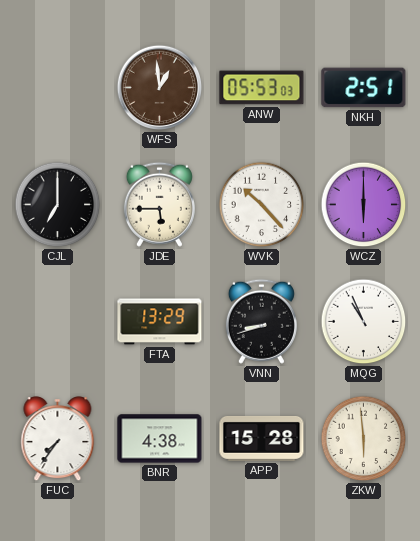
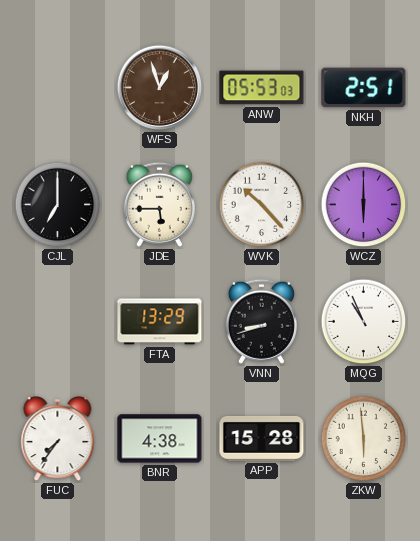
WFS: 12:59 -> 12:57 (160, 88)
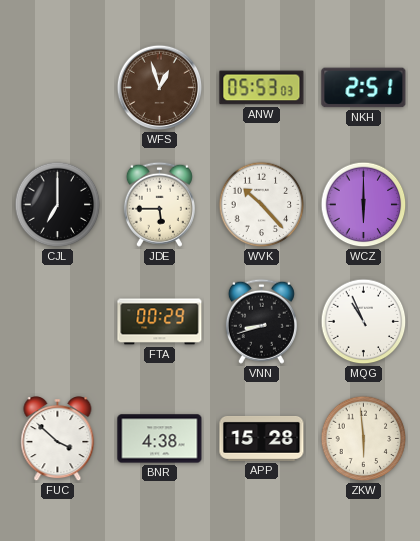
FTA: 13:29 -> 00:29 (160, 322)
FUC: 7:36 -> 3:52 (58, 439)
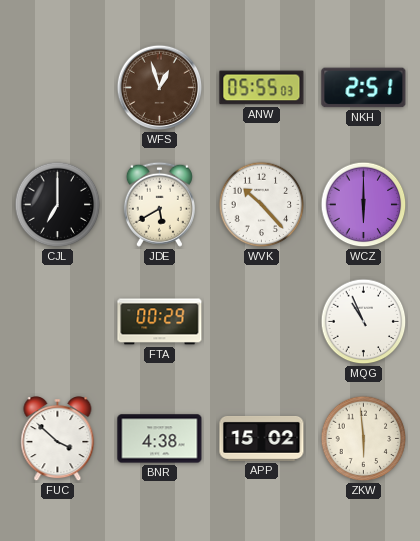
ANW: 05:53 -> 05:55 (262, 88)
JDE: 5:45 -> 5:40 (159, 204)
VNN: 8:42 -> none (261, 321)
APP: 15:28 -> 15:02 (262, 438)
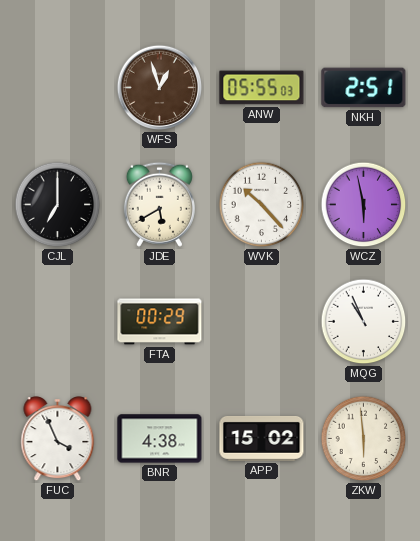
WCZ: 6:00 -> 5:58 (364, 205)
FUC: 3:52 -> 3:56 (58, 439)
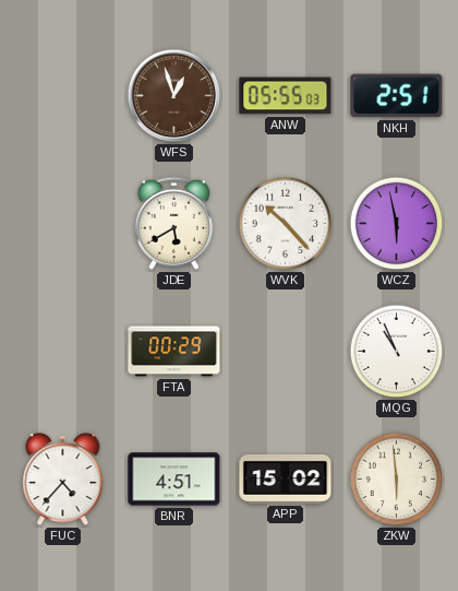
CJL: 7:00 -> none (58, 205)
FUC: 3:56 -> 4:37 (63, 480)
BNR: 4:38 -> 4:51 (174, 480)
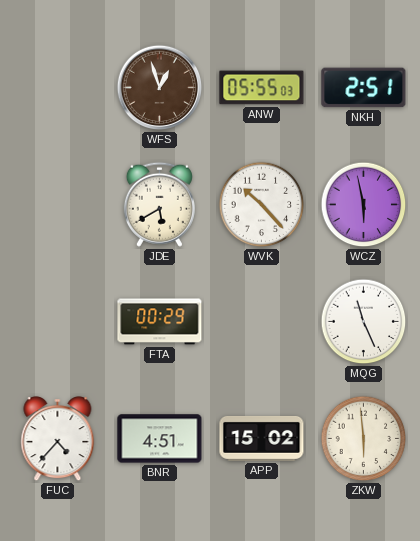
MQG: 10:56 -> 11:26 (364, 322)
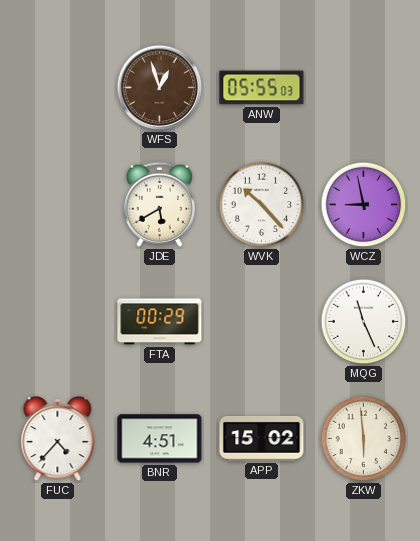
NKH: 2:51 -> none (364, 88)
WCZ: 5:58 -> 8:58 (364, 205)
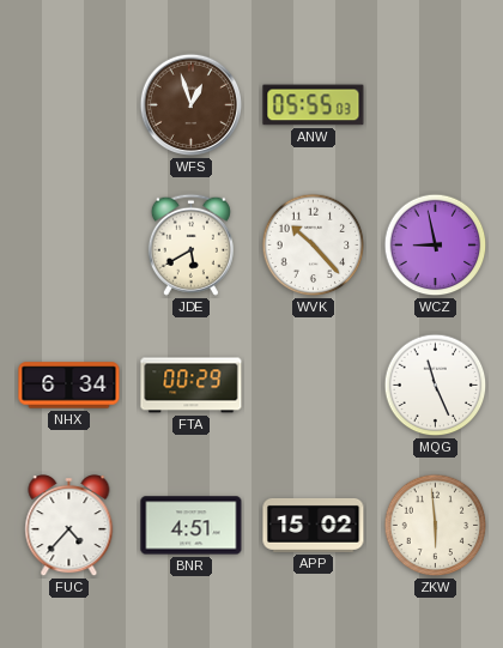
NHX: none -> 6:34 (69, 386)
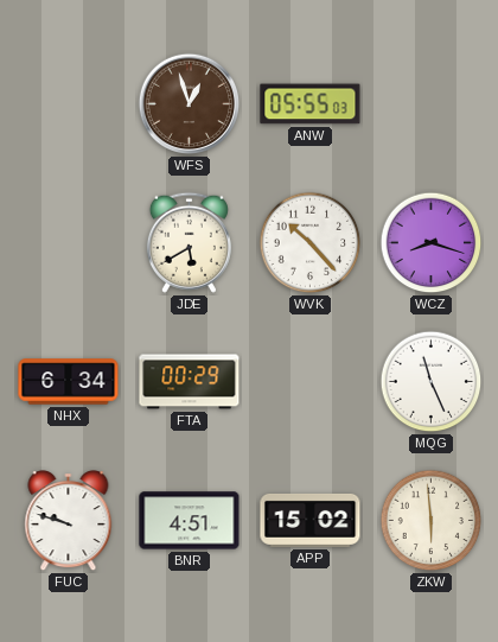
WCZ: 8:58 -> 8:18 (432, 243)
FUC: 4:37 -> 9:48 (69, 521)
